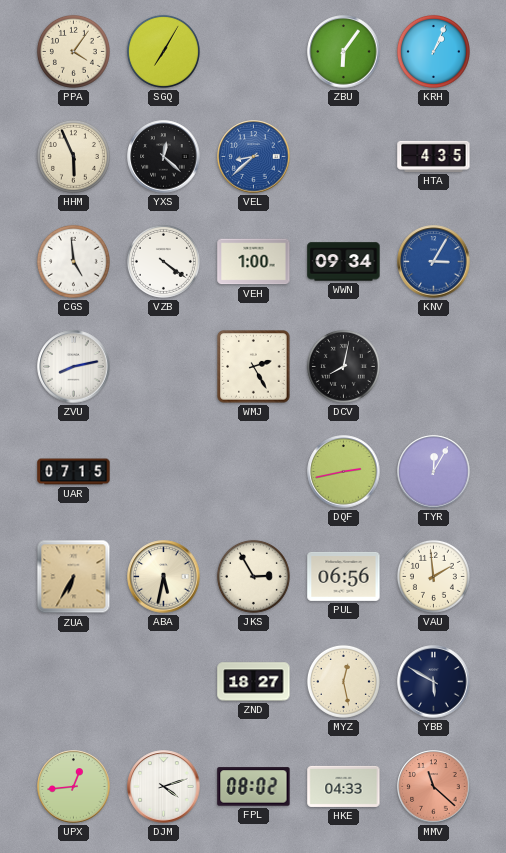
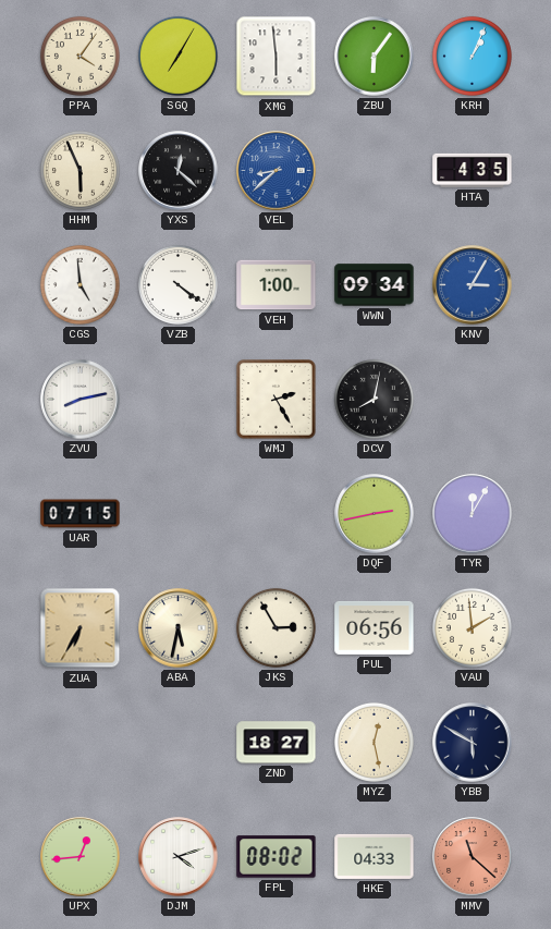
XMG: none -> 5:59 (277, 57)
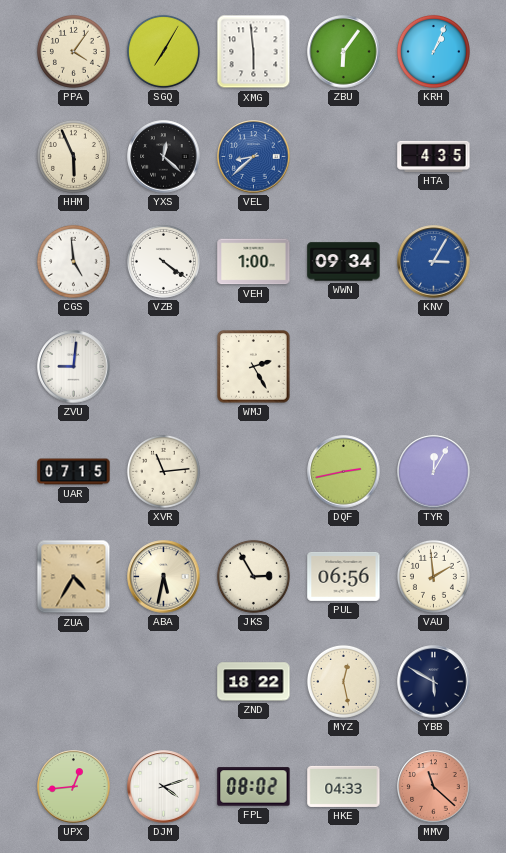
ZVU: 8:13 -> 9:01 (74, 367)
DCV: 8:02 -> none (374, 399)
XVR: none -> 11:14 (163, 471)
ZUA: 6:35 -> 4:35 (74, 577)
ZND: 18:27 -> 18:22 (254, 682)
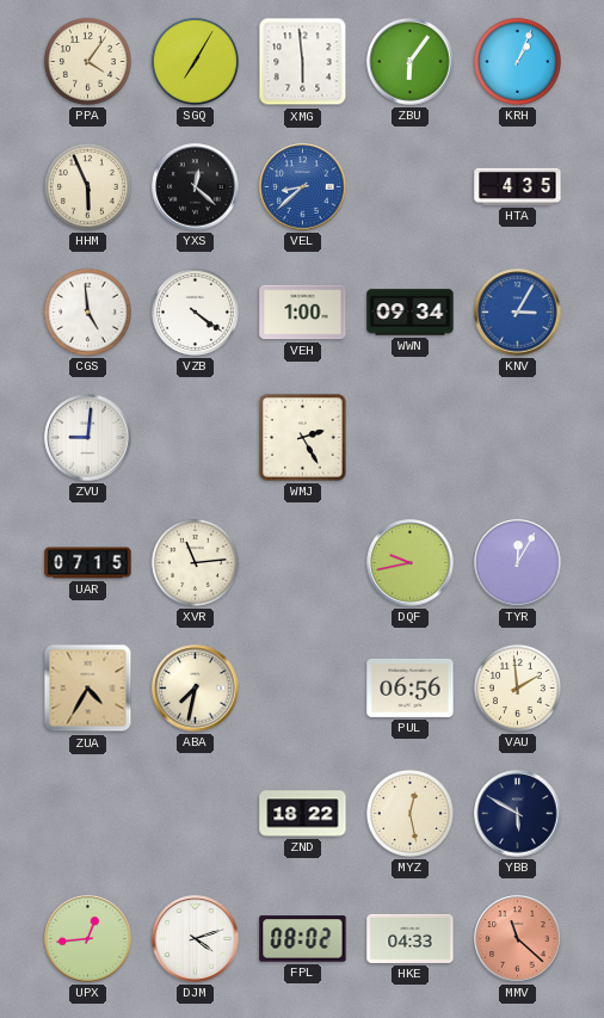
DQF: 2:43 -> 9:43 (411, 563)
ABA: 5:32 -> 7:32 (196, 689)
JKS: 2:55 -> none (253, 576)
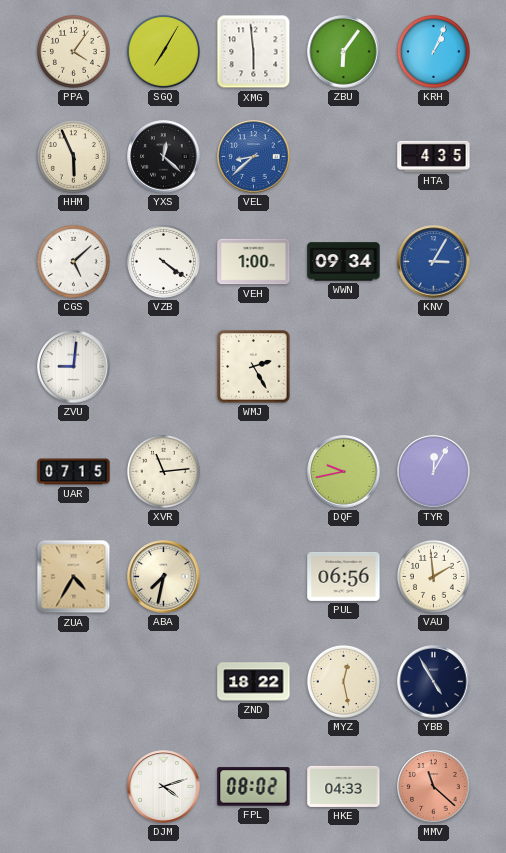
CGS: 4:59 -> 5:08 (73, 261)
YBB: 5:50 -> 4:55 (434, 682)
UPX: 12:44 -> none (88, 939)
